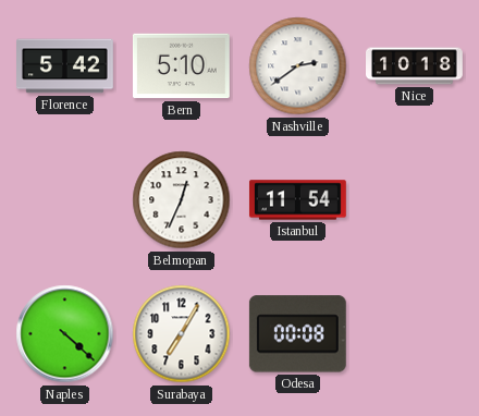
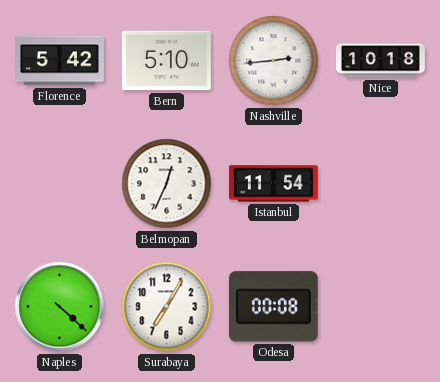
Nashville: 2:39 -> 2:44 (274, 61)
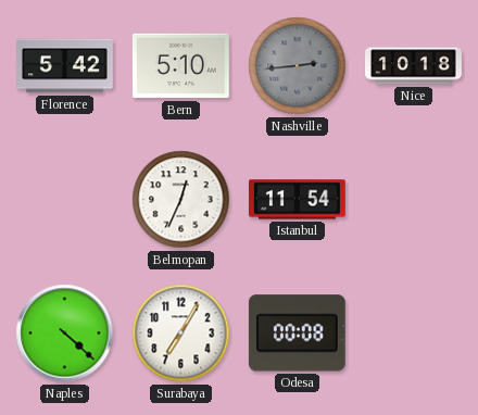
Nashville dial: white -> grey (298, 66)
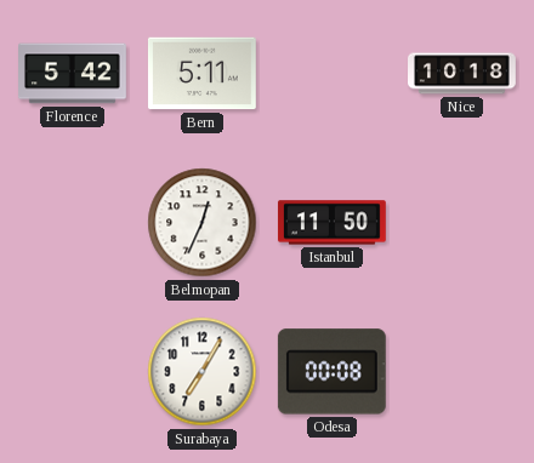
Bern: 5:10 -> 5:11 (201, 74)
Nashville: 2:44 -> none (298, 66)
Istanbul: 11:54 -> 11:50 (331, 223)
Naples: 4:22 -> none (65, 334)
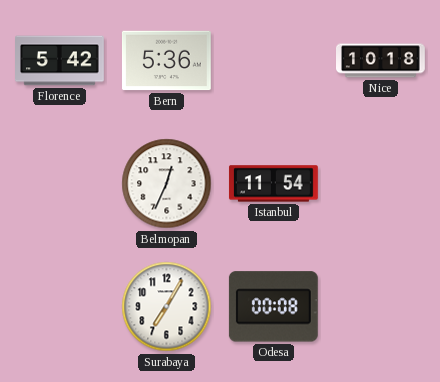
Bern: 5:11 -> 5:36 (166, 61)
Istanbul: 11:50 -> 11:54 (273, 184)
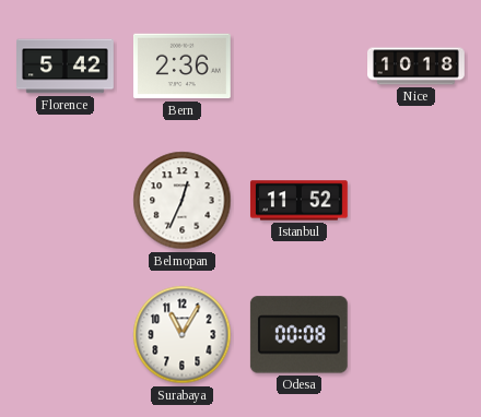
Bern: 5:36 -> 2:36 (181, 67)
Istanbul: 11:54 -> 11:52 (298, 201)
Surabaya: 7:05 -> 11:05 (183, 335)
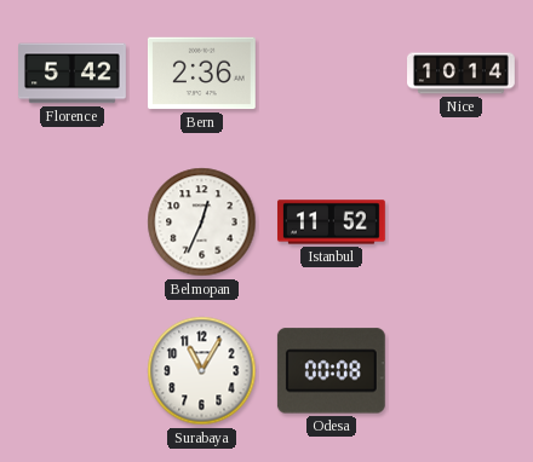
Nice: 10:18 -> 10:14 (462, 74)
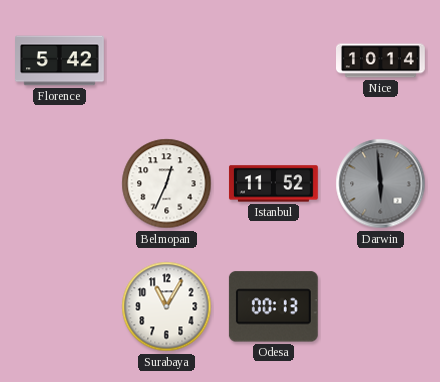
Bern: 2:36 -> none (201, 74)
Darwin: none -> 5:59 (381, 184)
Odesa: 00:08 -> 00:13 (273, 307)
